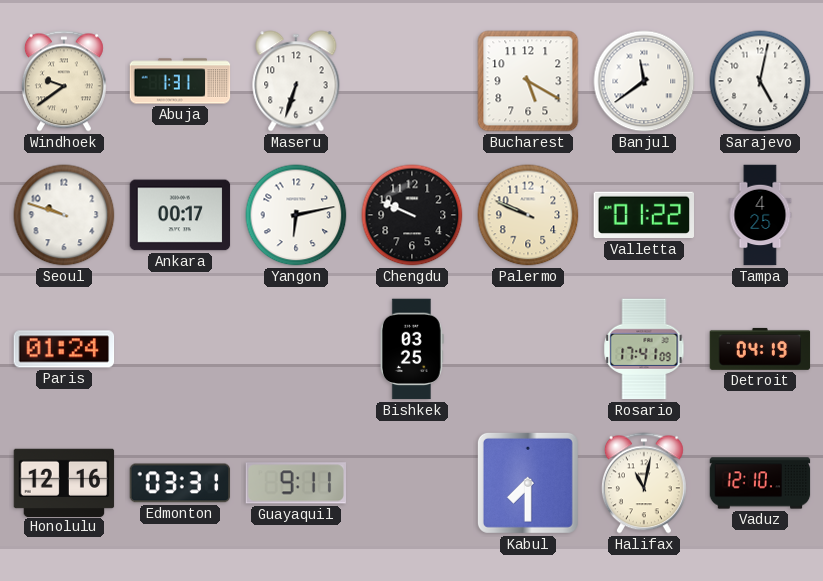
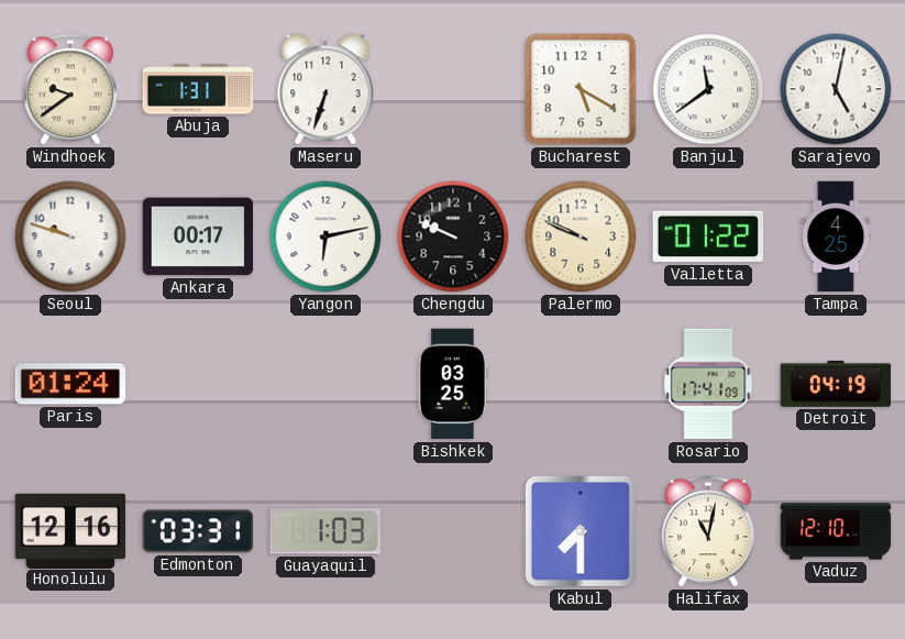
Guayaquil: 9:11 -> 1:03 (324, 531)
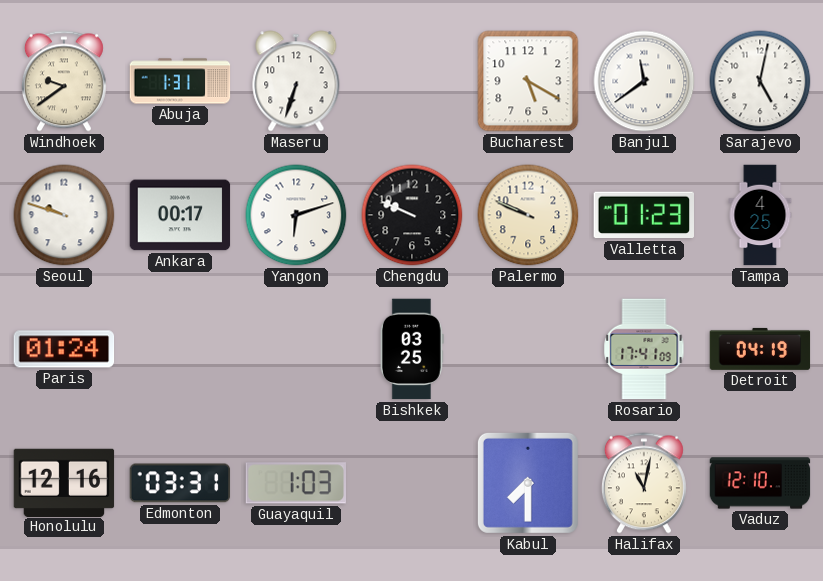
Yangon: 6:13 -> 6:12 (296, 215)
Valletta: 01:22 -> 01:23 (643, 215)
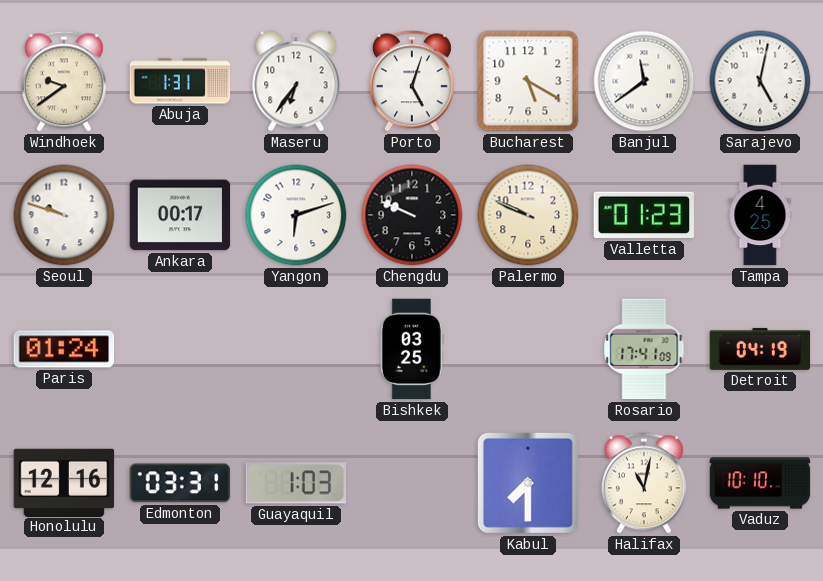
Maseru: 6:33 -> 6:36 (296, 81)
Porto: none -> 5:03 (412, 81)
Vaduz: 12:10 -> 10:10 (760, 483)
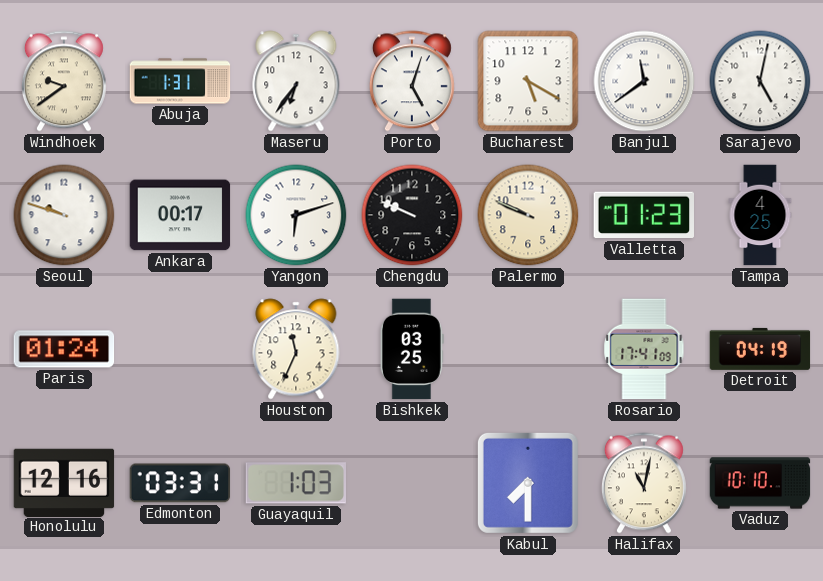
Houston: none -> 11:34 (296, 349)
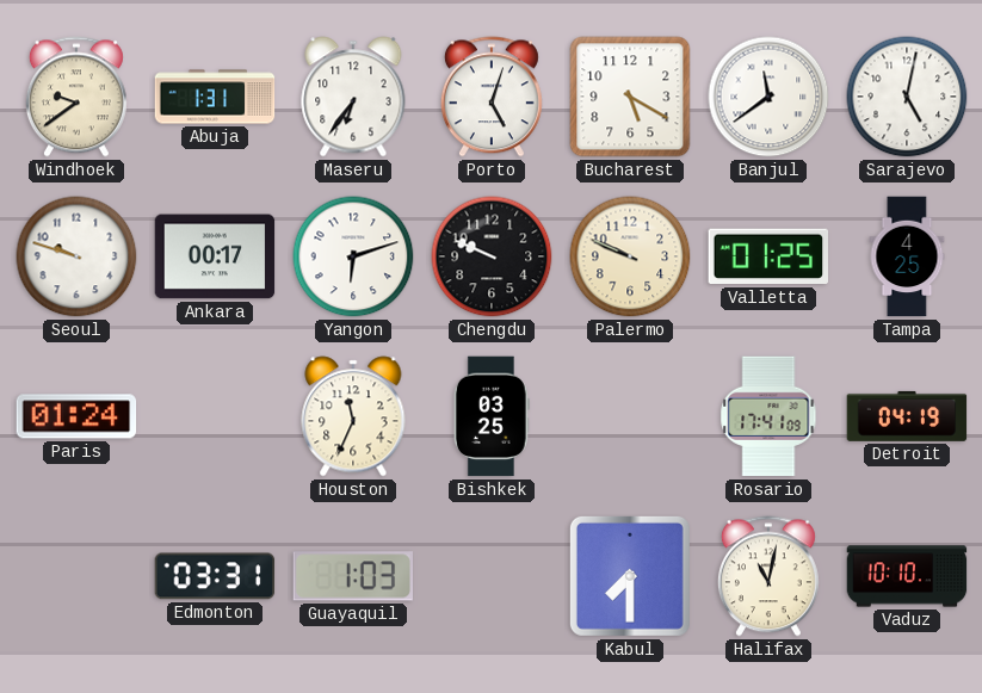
Valletta: 01:23 -> 01:25 (767, 256)
Honolulu: 12:16 -> none (64, 482)
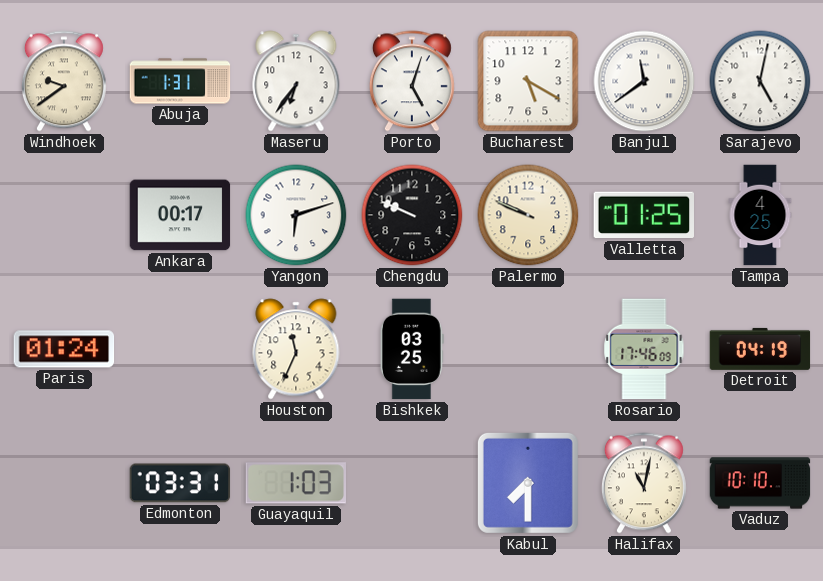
Seoul: 9:48 -> none (76, 256)
Rosario: 17:41 -> 17:46 (644, 349)
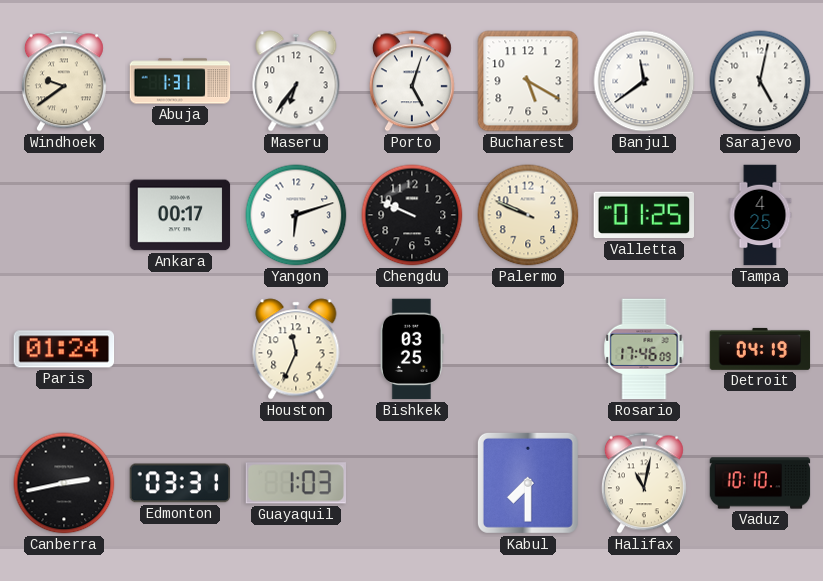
Canberra: none -> 2:43 (64, 483)
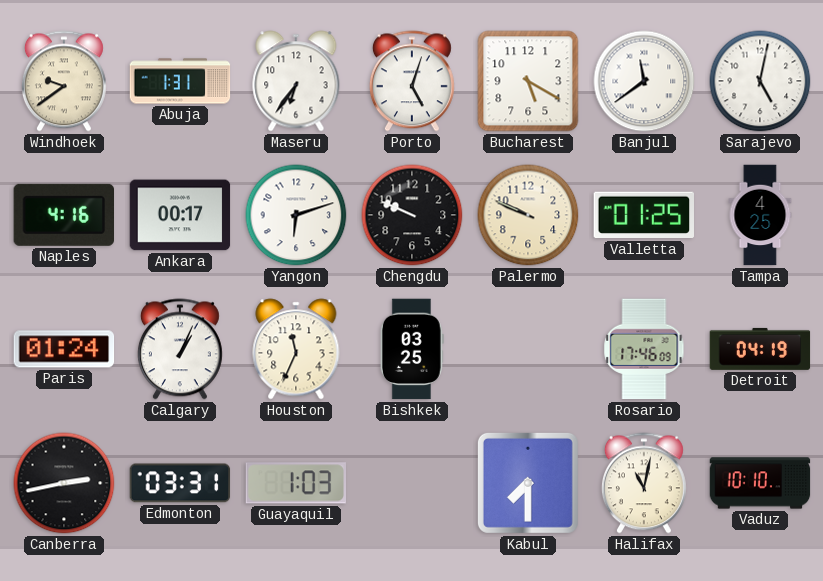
Naples: none -> 4:16 (63, 215)
Calgary: none -> 1:04 (180, 349)
